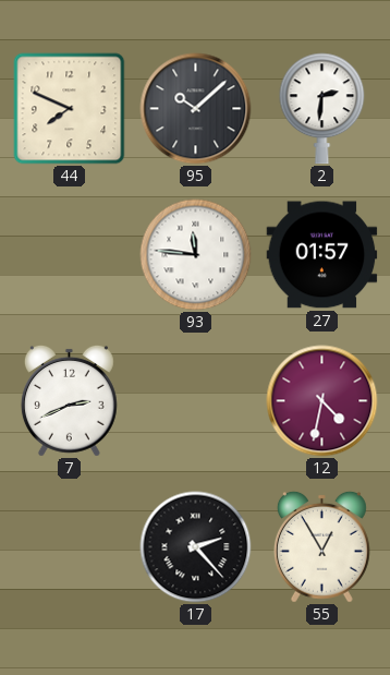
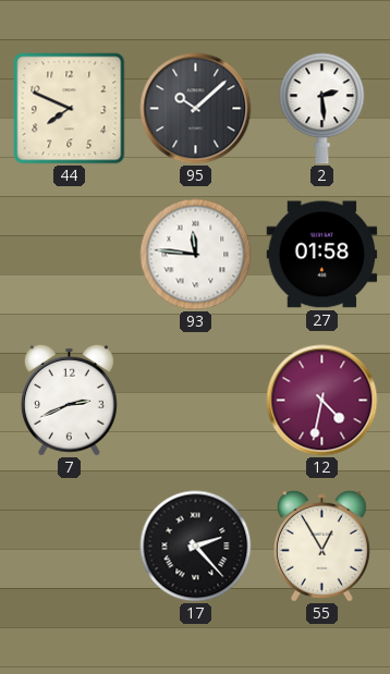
2: 2:31 -> 2:29 (322, 109)
27: 01:57 -> 01:58 (322, 255)
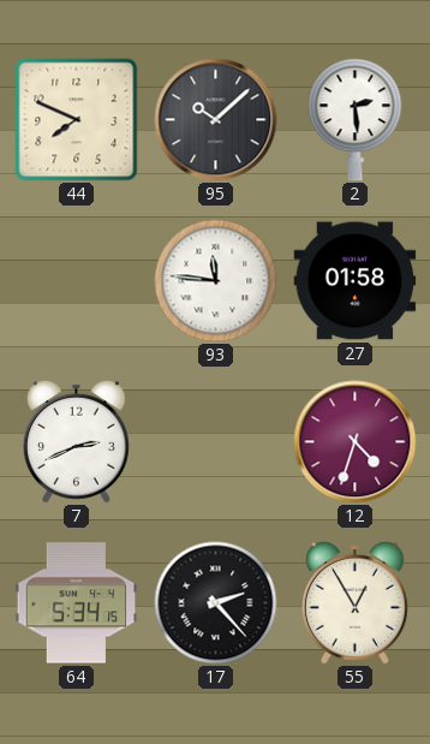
12: 4:32 -> 4:33 (356, 442)
64: none -> 5:34 (77, 603)
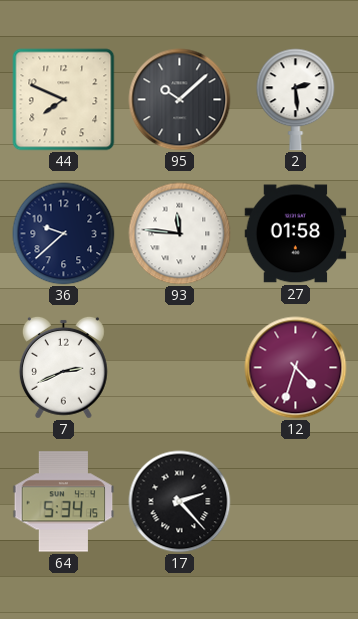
36: none -> 9:38 (64, 234)
55: 12:55 -> none (354, 602)
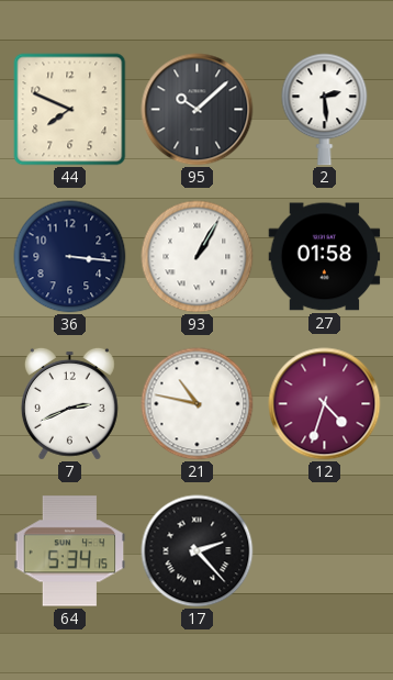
36: 9:38 -> 3:16 (70, 257)
93: 11:46 -> 1:05 (198, 257)
21: none -> 10:47 (198, 404)
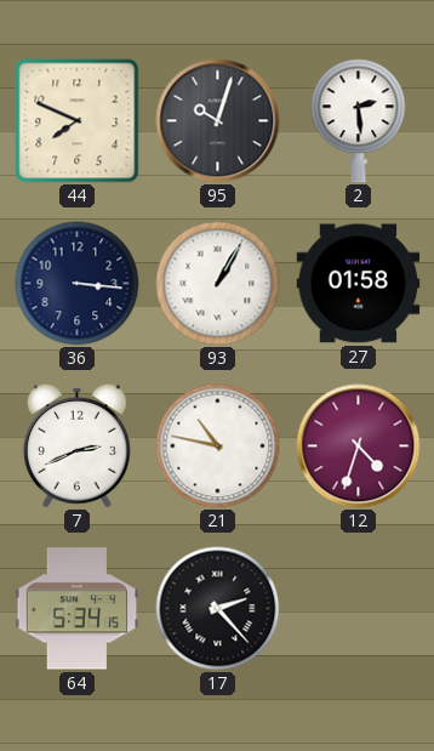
95: 10:08 -> 10:03 (218, 121)
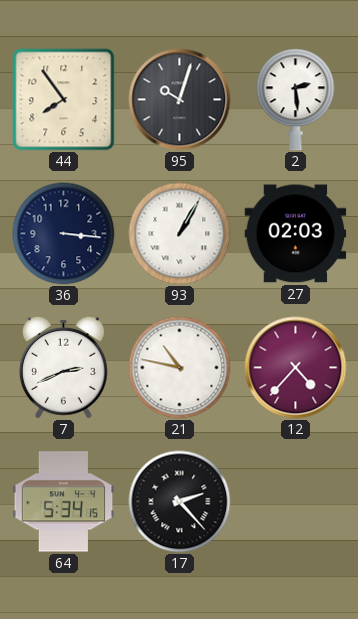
44: 7:49 -> 7:54 (64, 100)
27: 01:58 -> 02:03 (296, 234)
12: 4:33 -> 4:37 (296, 368)
